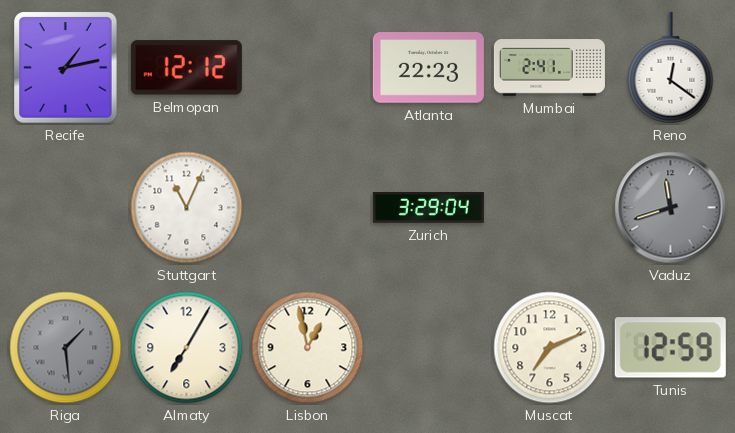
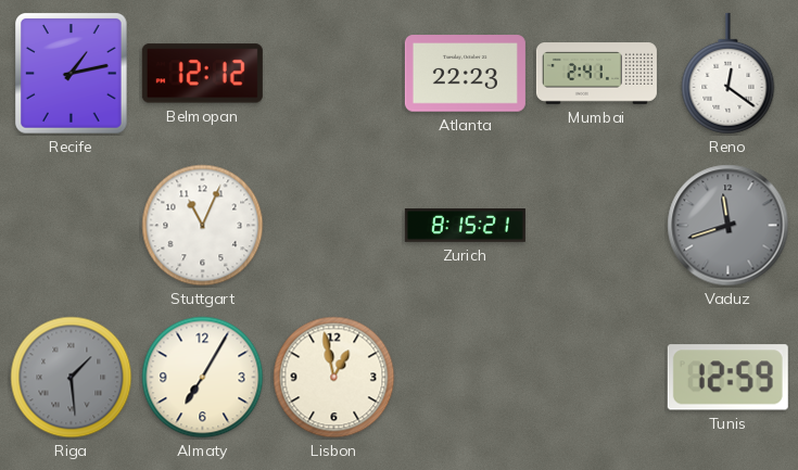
Zurich: 3:29 -> 8:15 (465, 226)
Muscat: 7:11 -> none (550, 348)
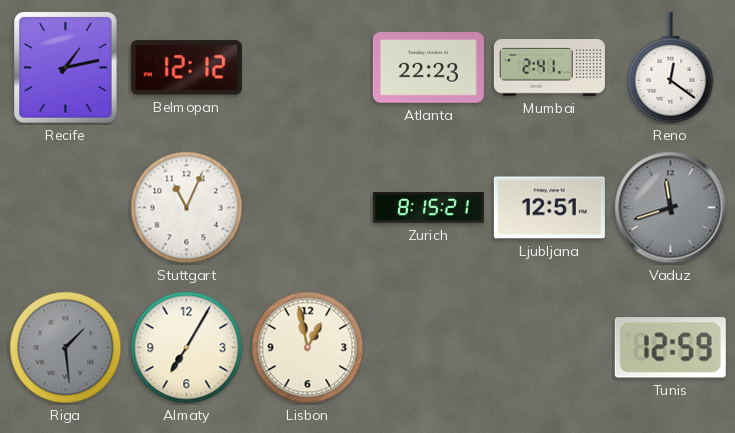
Ljubljana: none -> 12:51 (549, 208)
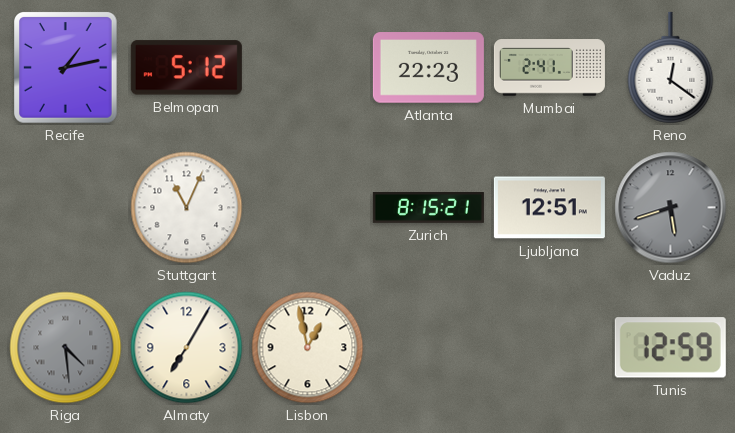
Belmopan: 12:12 -> 5:12 (186, 68)
Vaduz: 11:42 -> 5:42 (671, 208)
Riga: 1:29 -> 4:29 (66, 348)
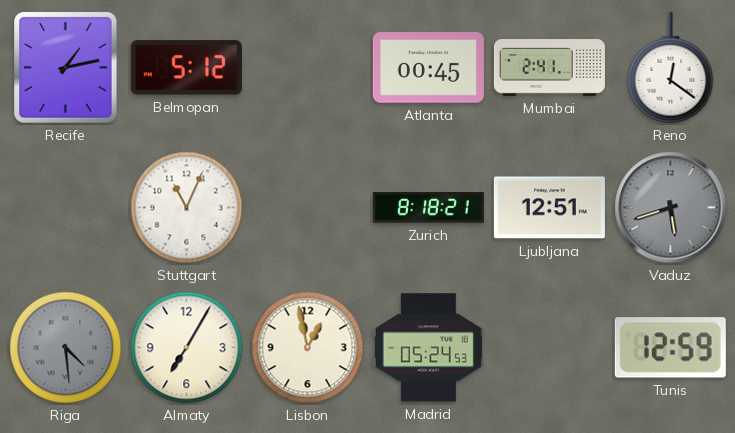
Atlanta: 22:23 -> 00:45 (428, 68)
Zurich: 8:15 -> 8:18 (428, 208)
Madrid: none -> 05:24 (428, 348)
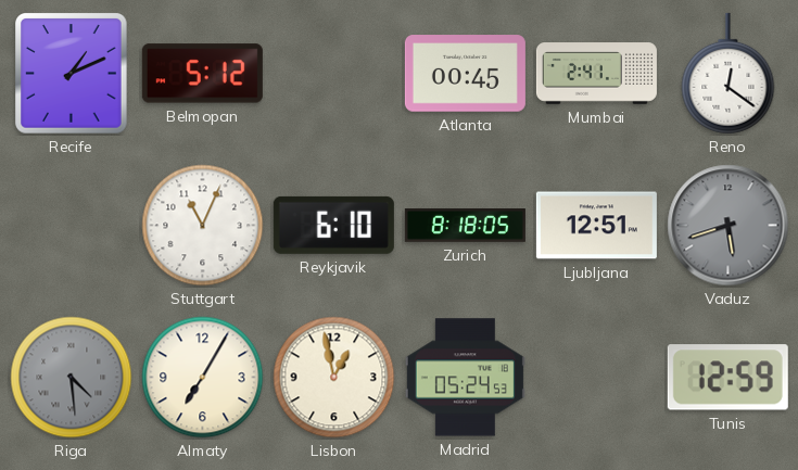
Recife: 1:13 -> 1:11 (72, 74)
Reykjavik: none -> 6:10 (333, 225)
Zurich: 8:18:21 -> 8:18:05 (465, 226)
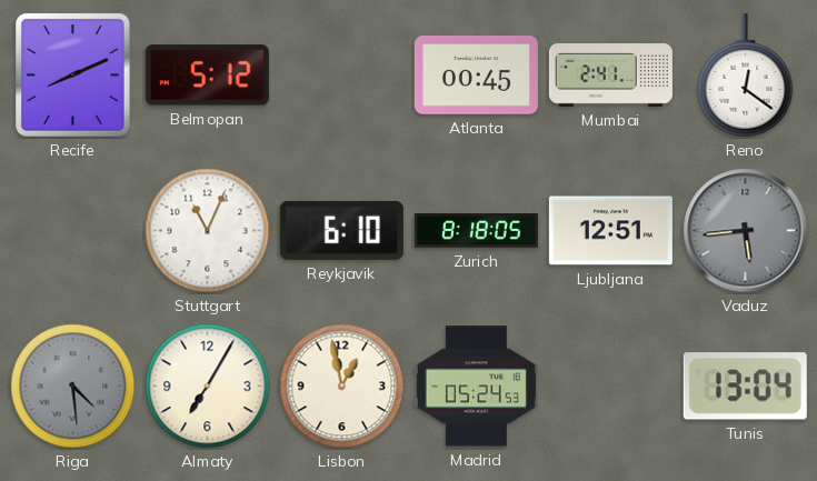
Recife: 1:11 -> 8:11 (73, 76)
Vaduz: 5:42 -> 5:44 (746, 231)
Tunis: 12:59 -> 13:04 (745, 387)
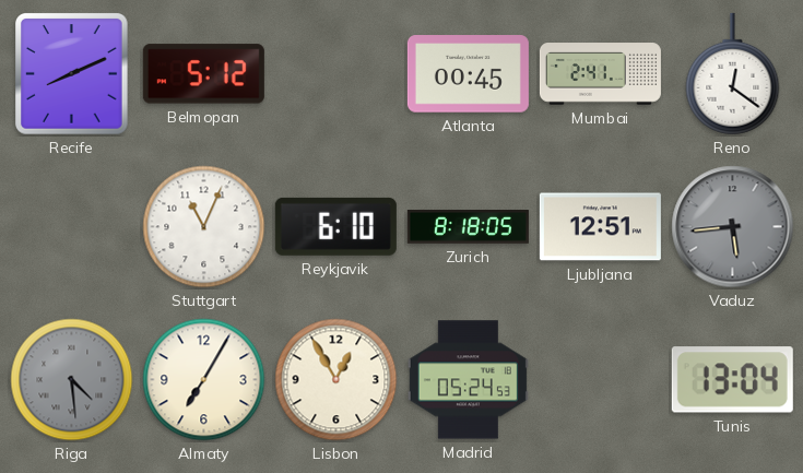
Lisbon: 12:58 -> 12:55 (336, 380)
